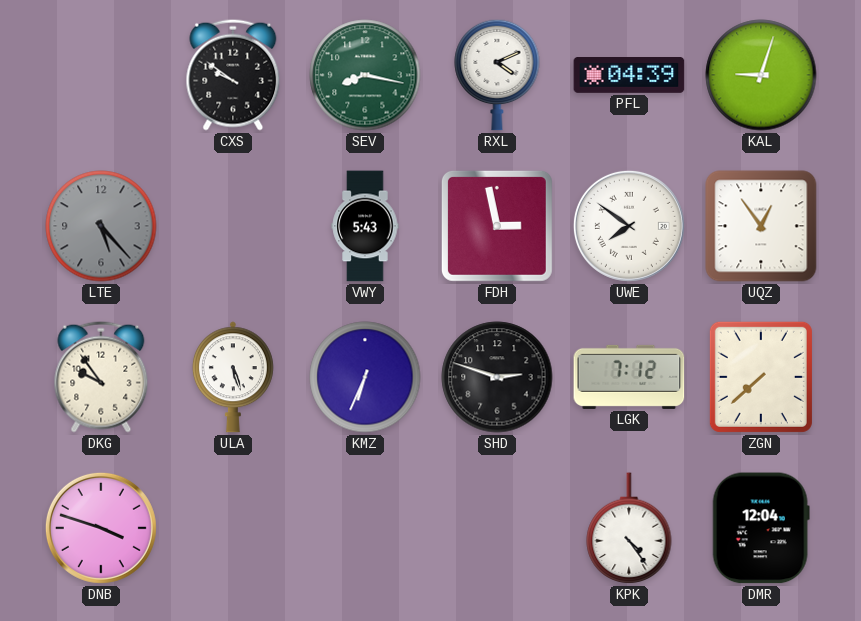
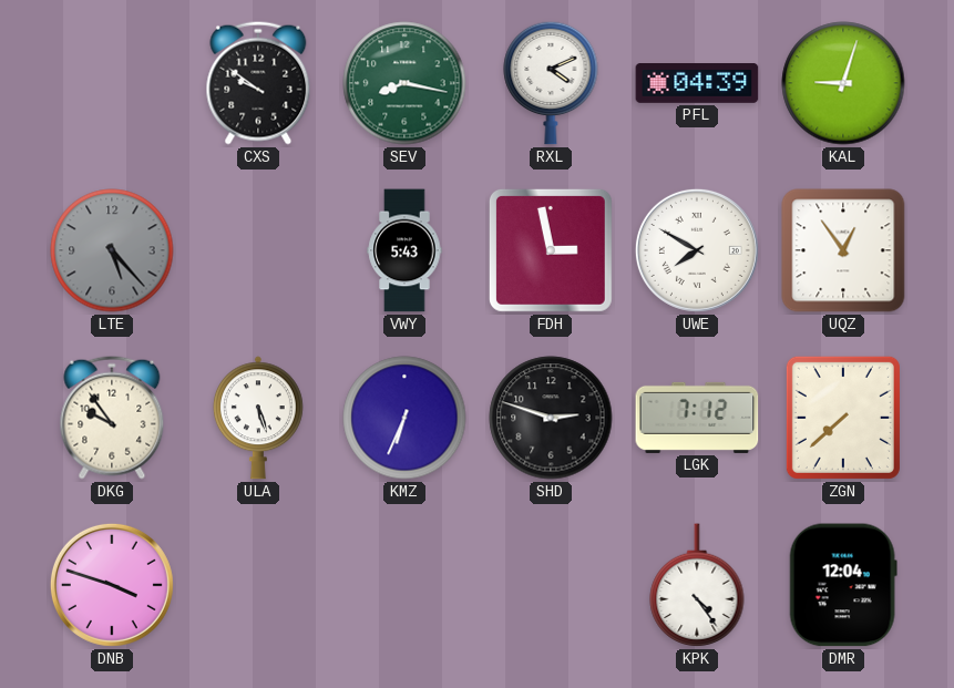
UWE: 7:51 -> 7:50 (697, 250)
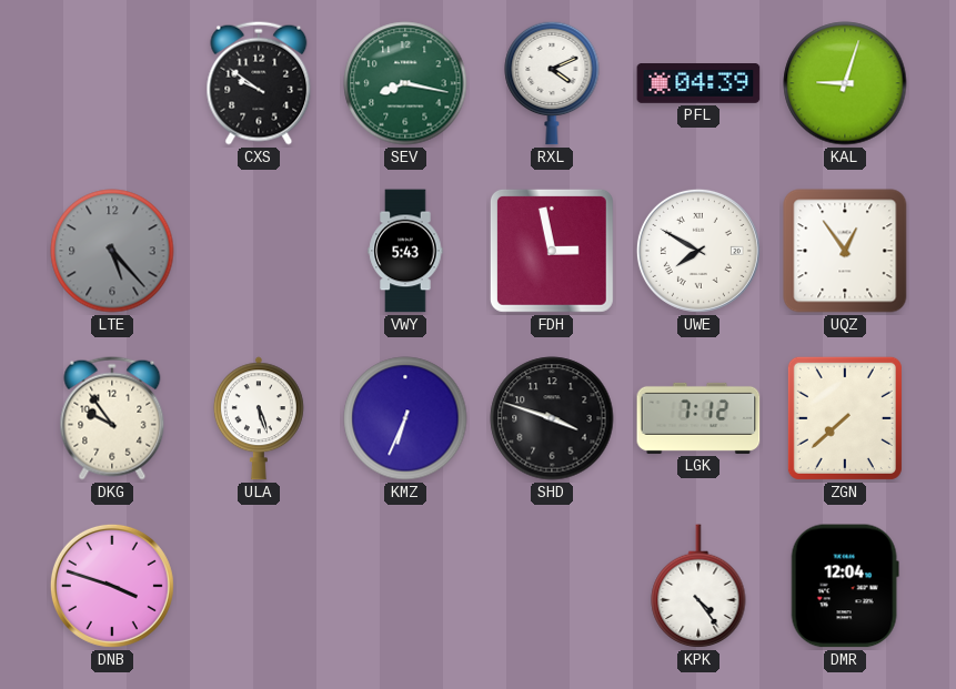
SHD: 2:48 -> 3:48 (552, 418)
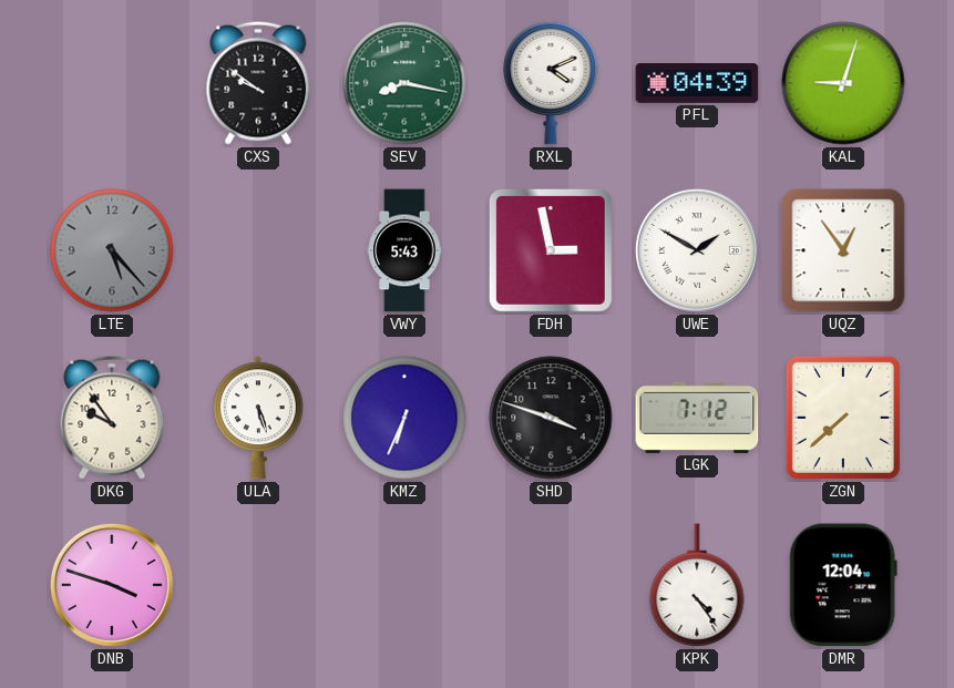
UWE: 7:50 -> 1:50 (697, 250)
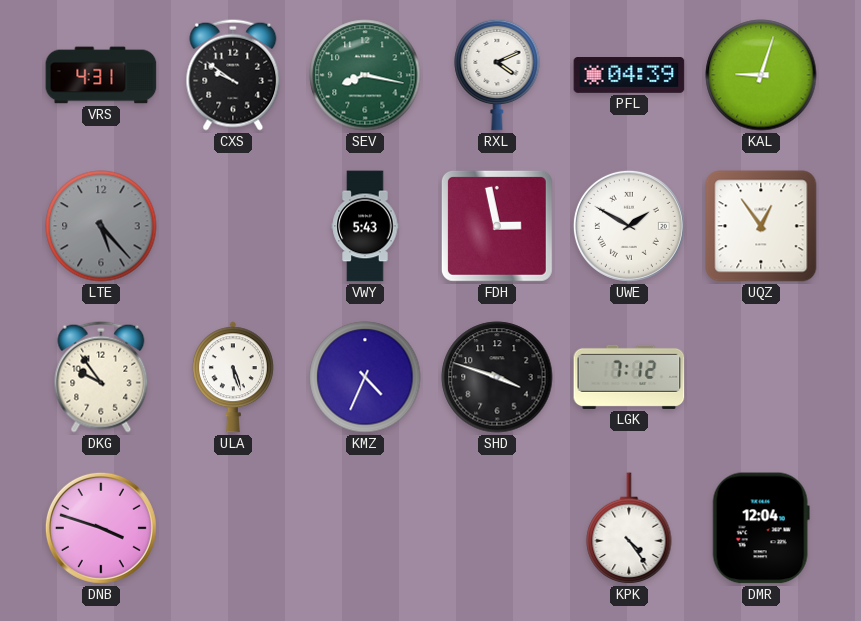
VRS: none -> 4:31 (101, 75)
KMZ: 6:34 -> 4:34 (365, 377)
ZGN: 7:38 -> none (843, 418)
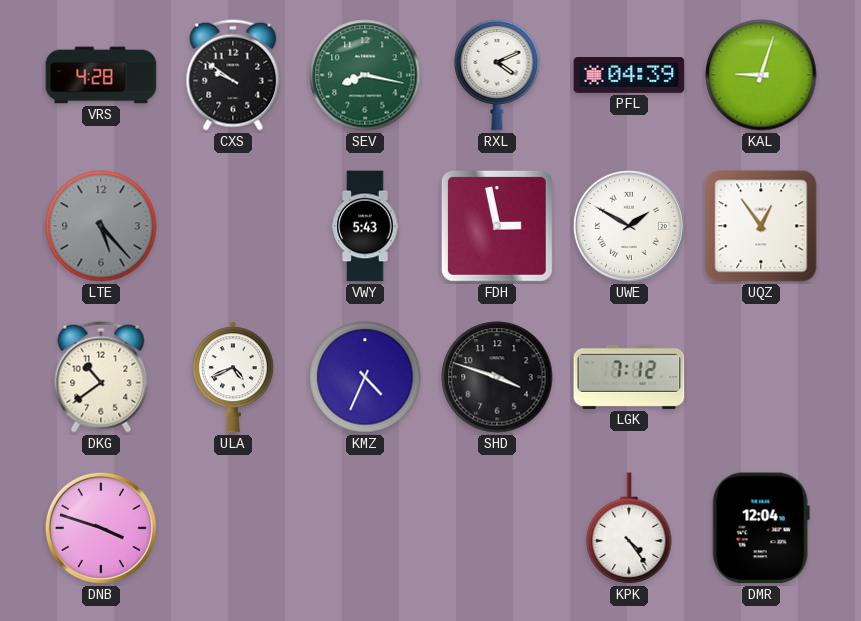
VRS: 4:31 -> 4:28 (101, 75)
DKG: 9:54 -> 10:39 (101, 377)
ULA: 5:27 -> 4:41 (233, 377)
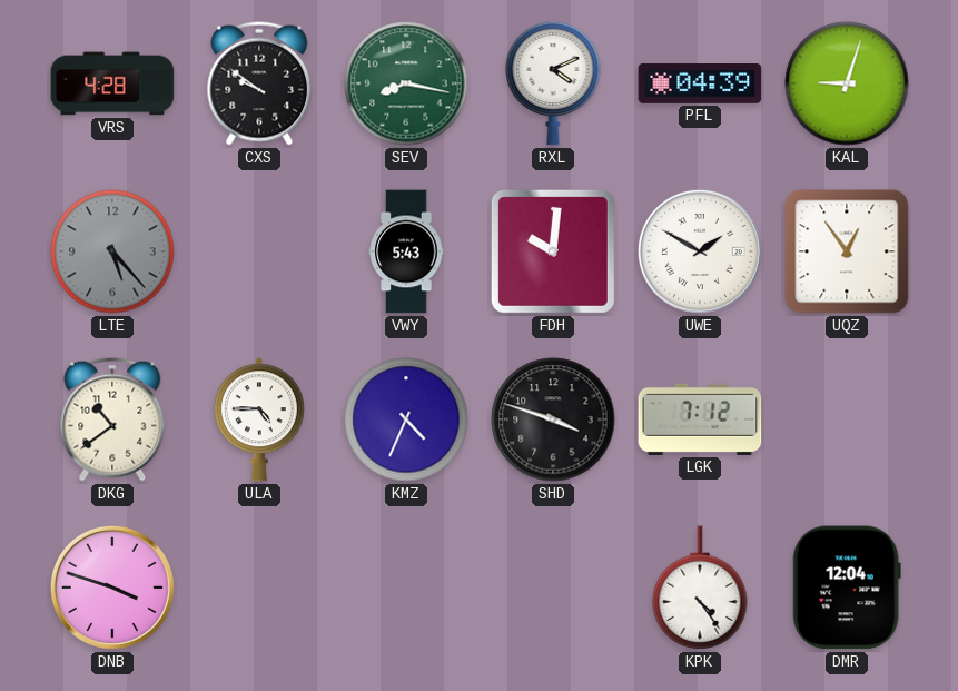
FDH: 2:58 -> 10:01 (553, 251)
ULA: 4:41 -> 4:45 (259, 419)
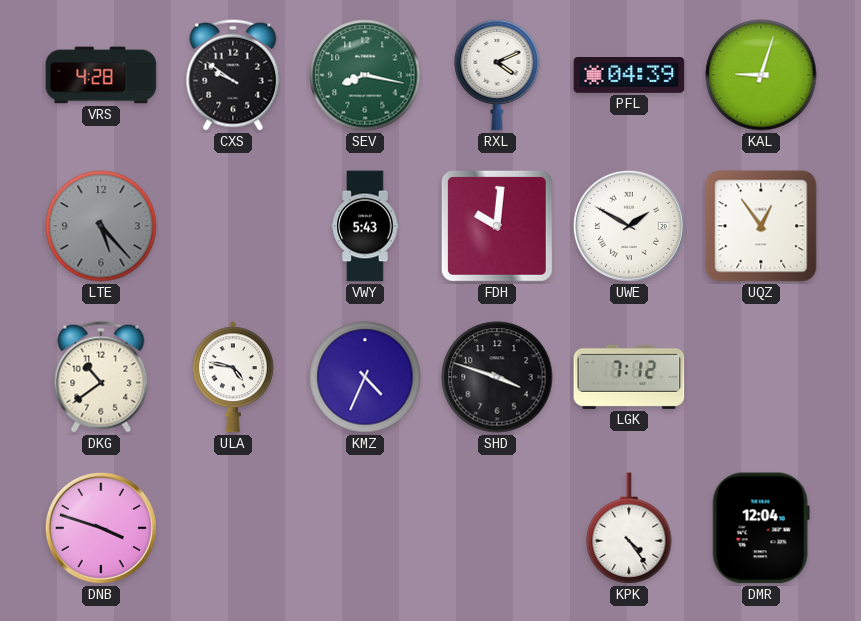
ULA: 4:45 -> 4:47 (233, 377)
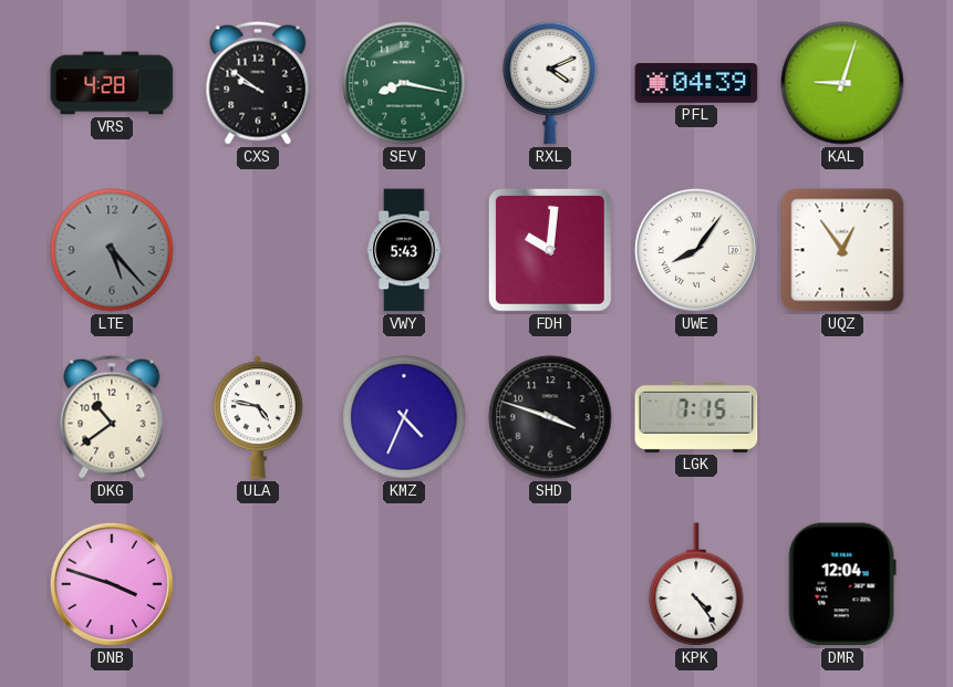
UWE: 1:50 -> 8:06 (696, 250)
LGK: 7:12 -> 7:15 (696, 417)
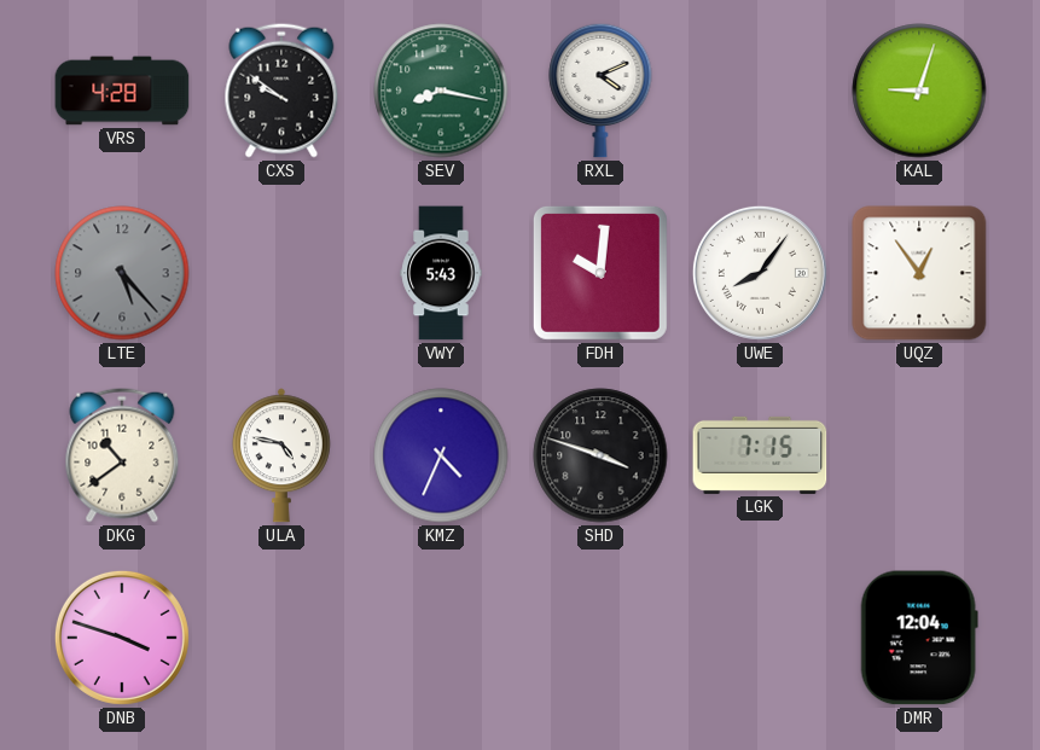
PFL: 04:39 -> none (696, 84)
KPK: 4:24 -> none (696, 585)
